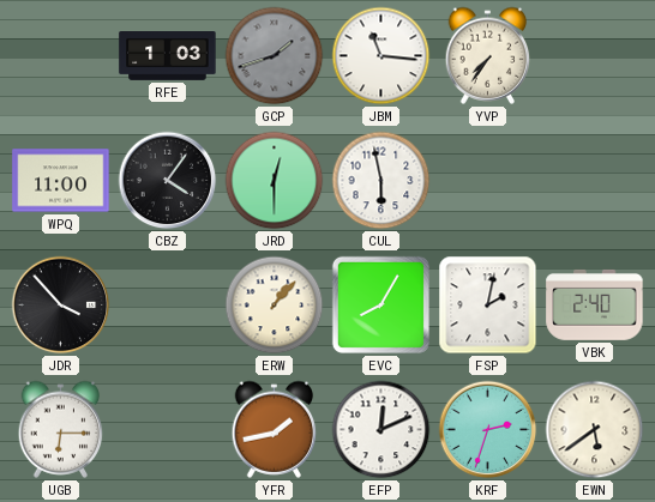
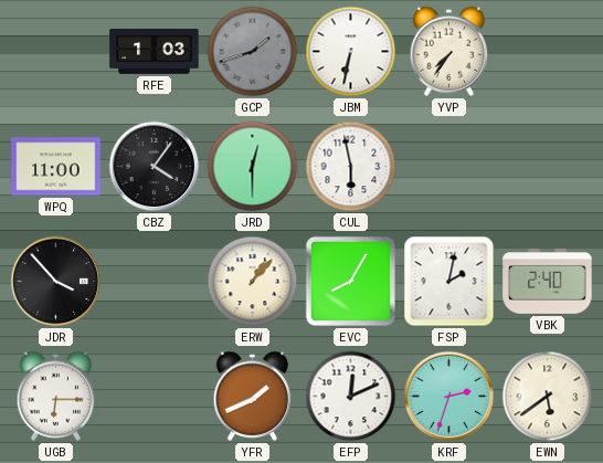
JBM: 11:16 -> 6:32 (351, 52)
YFR: 1:43 -> 1:41 (253, 396)
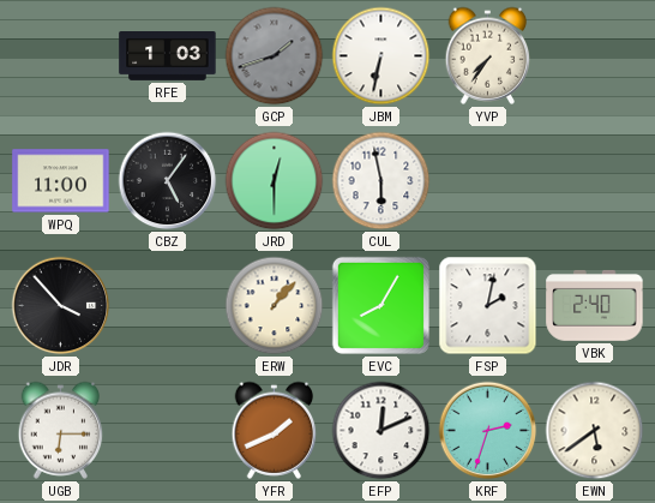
CBZ: 4:06 -> 5:06 (168, 181)
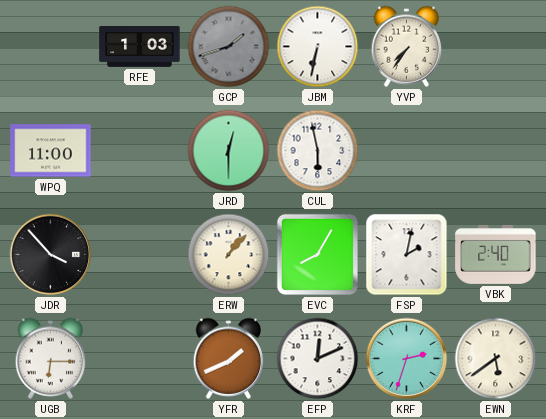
CBZ: 5:06 -> none (168, 181)
